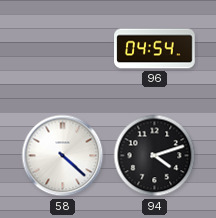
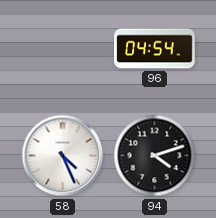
58: 4:22 -> 4:26 (63, 156)
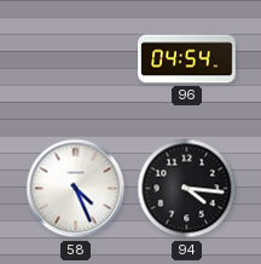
94: 4:12 -> 4:16 (187, 189)
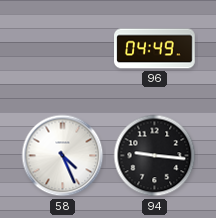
96: 04:54 -> 04:49 (155, 49)
94: 4:16 -> 9:16 (155, 156)
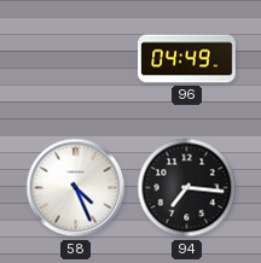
94: 9:16 -> 7:16 (187, 188)
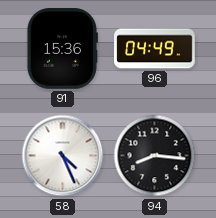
91: none -> 15:36 (62, 49)
94: 7:16 -> 8:16 (155, 156)
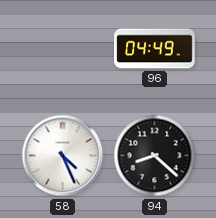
91: 15:36 -> none (62, 49)
94: 8:16 -> 8:22 (155, 156)
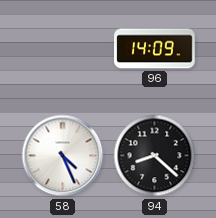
96: 04:49 -> 14:09 (155, 49)
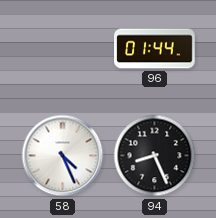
96: 14:09 -> 01:44 (155, 49)
94: 8:22 -> 8:26 (155, 156)
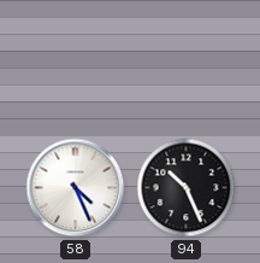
96: 01:44 -> none (155, 49)
94: 8:26 -> 10:26 (187, 188)
